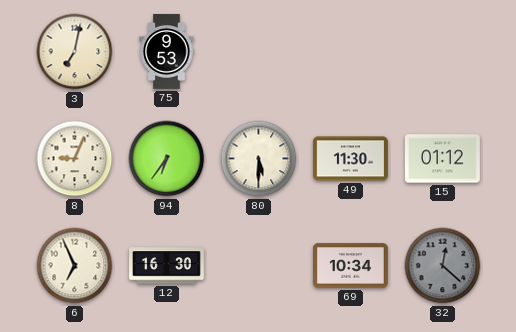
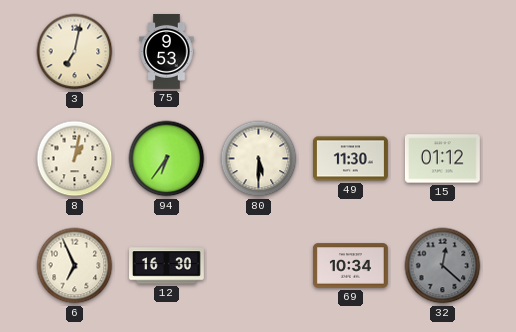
8: 9:04 -> 1:02 (75, 159)
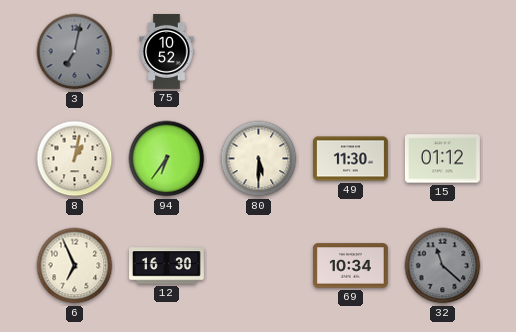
3 dial: cream -> grey (75, 52)
75: 9:53 -> 10:52 (167, 52)
32: 12:22 -> 11:22 (443, 266)
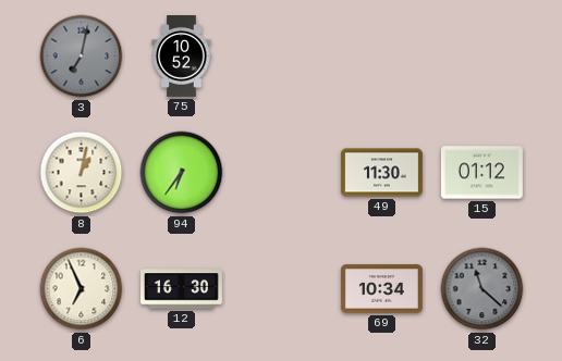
80: 5:30 -> none (259, 159)
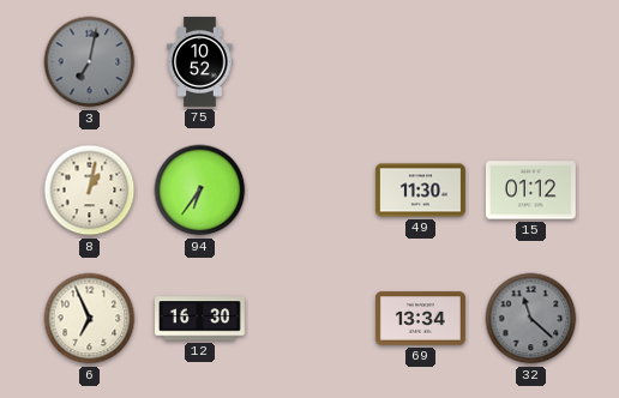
69: 10:34 -> 13:34 (420, 319)
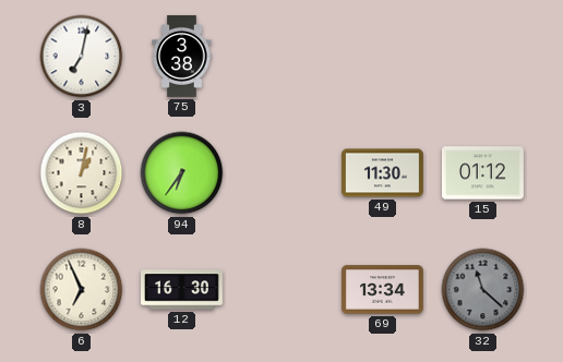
3 dial: grey -> white (82, 57)
75: 10:52 -> 3:38 (182, 57)
